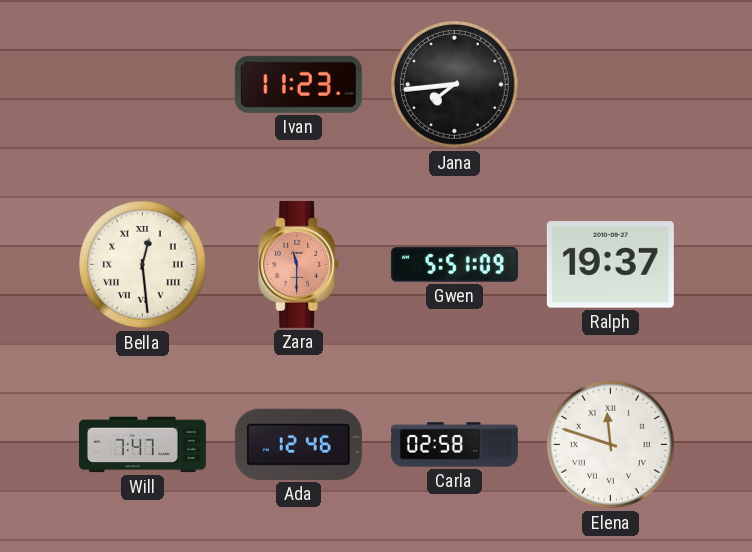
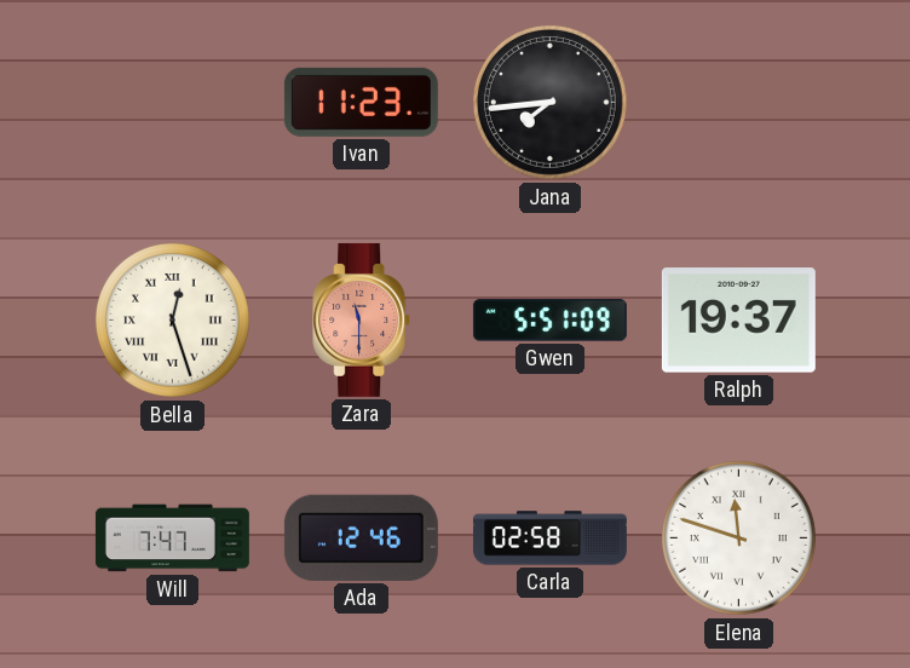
Bella: 12:29 -> 12:27 (172, 319)
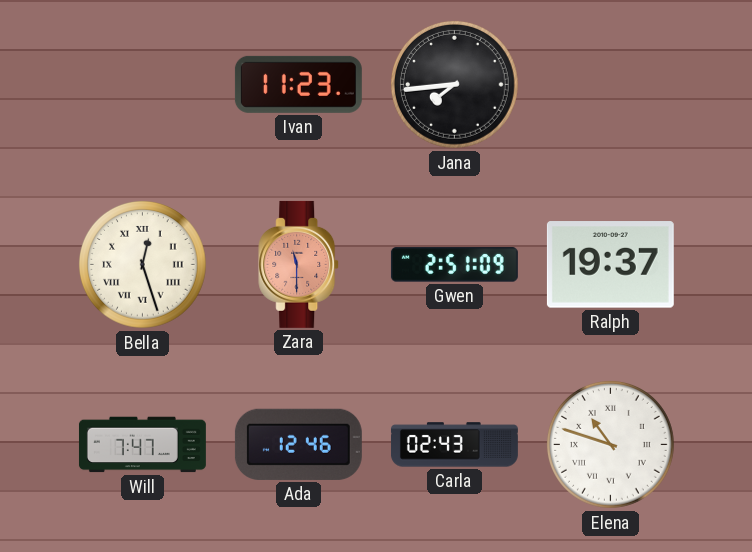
Gwen: 5:51 -> 2:51 (454, 265)
Carla: 02:58 -> 02:43 (454, 445)
Elena: 11:48 -> 10:48 (610, 444)
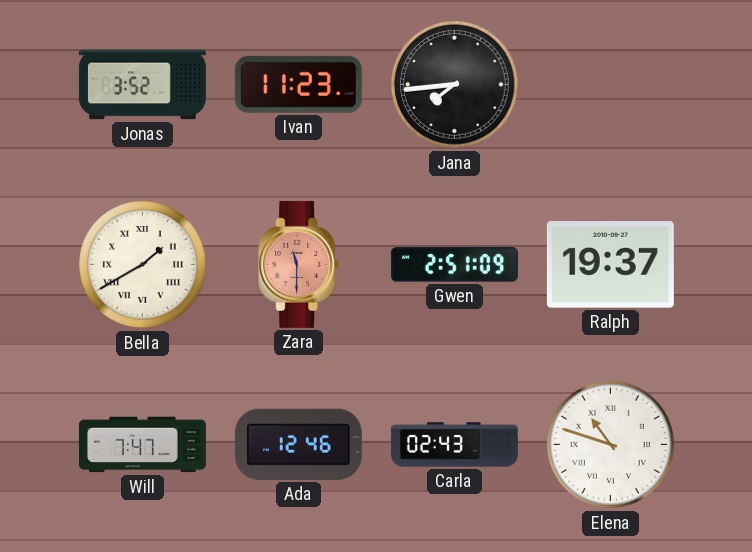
Jonas: none -> 3:52 (142, 85)
Bella: 12:27 -> 1:40 (142, 264)
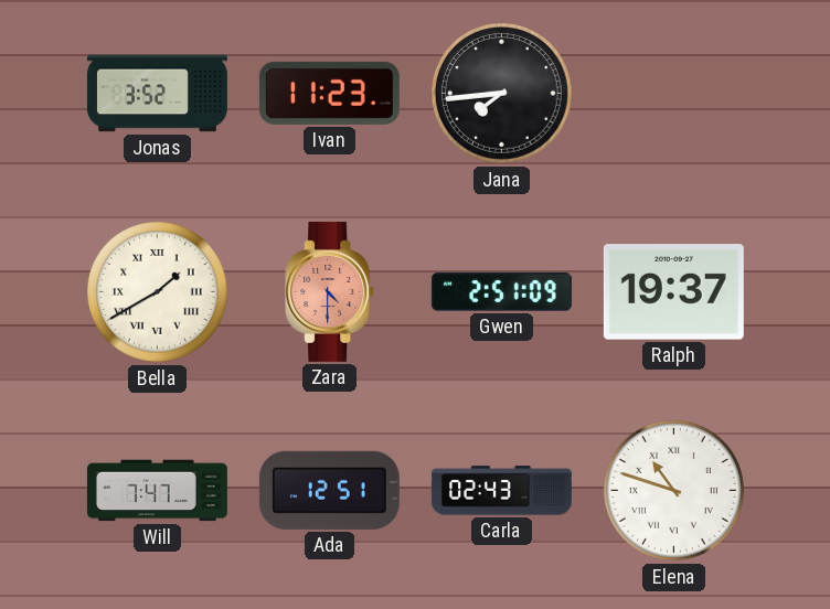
Zara: 11:30 -> 4:30 (330, 291)
Ada: 12:46 -> 12:51 (329, 490)
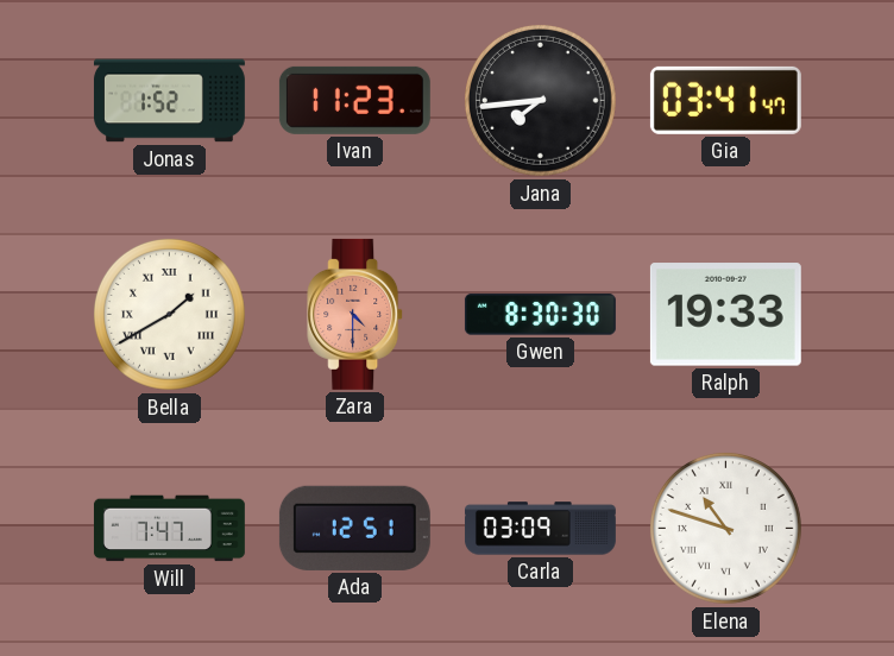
Jonas: 3:52 -> 1:52 (169, 101)
Gia: none -> 03:41 (725, 100)
Gwen: 2:51 -> 8:30 (540, 315)
Ralph: 19:37 -> 19:33 (725, 315)
Carla: 02:43 -> 03:09 (540, 529)
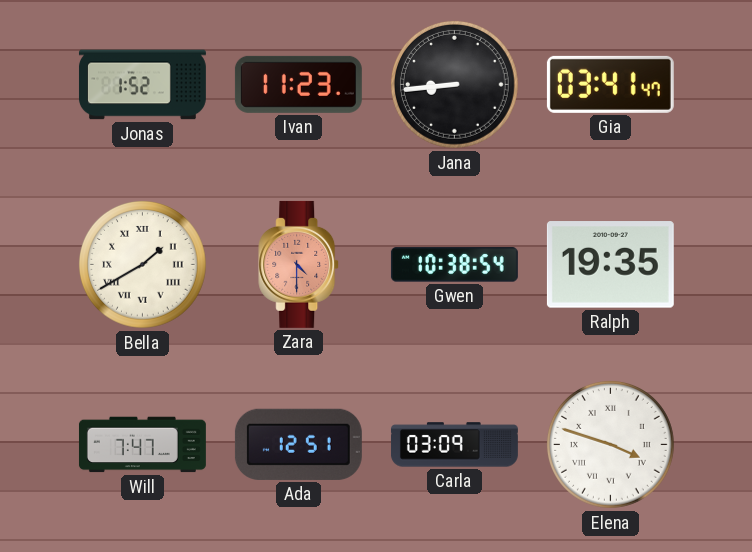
Jana: 7:44 -> 8:44 (454, 84)
Gwen: 8:30 -> 10:38 (454, 265)
Ralph: 19:33 -> 19:35 (610, 265)
Elena: 10:48 -> 3:48 (610, 444)
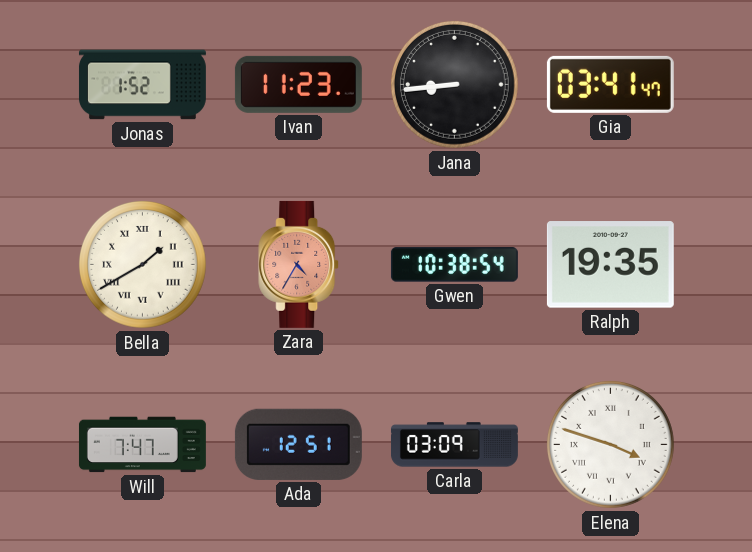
Zara: 4:30 -> 4:35 (299, 264)
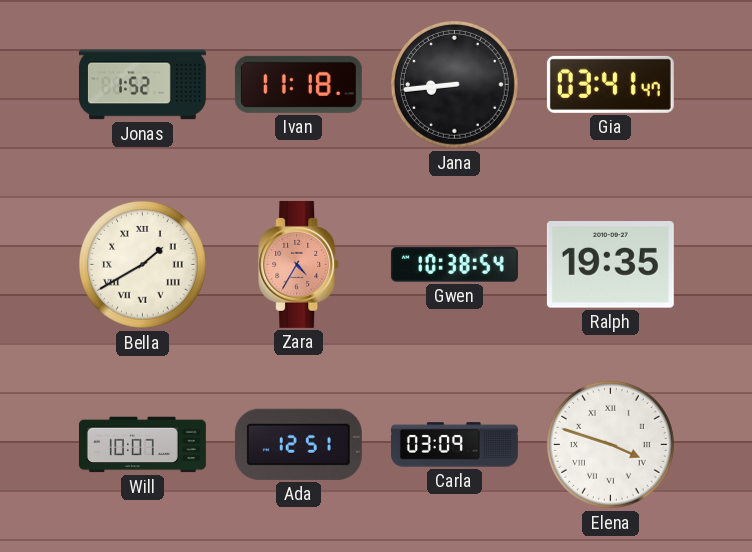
Ivan: 11:23 -> 11:18 (298, 84)
Will: 7:47 -> 10:07 (142, 445)
